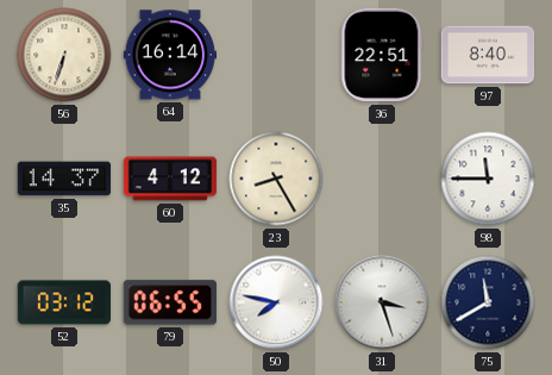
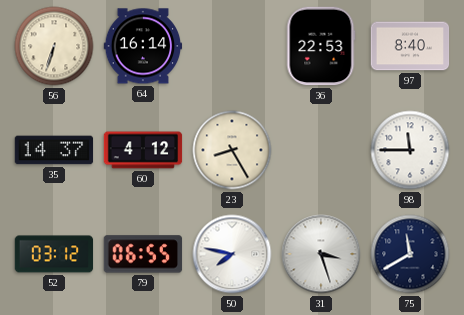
36: 22:51 -> 22:53 (321, 46)
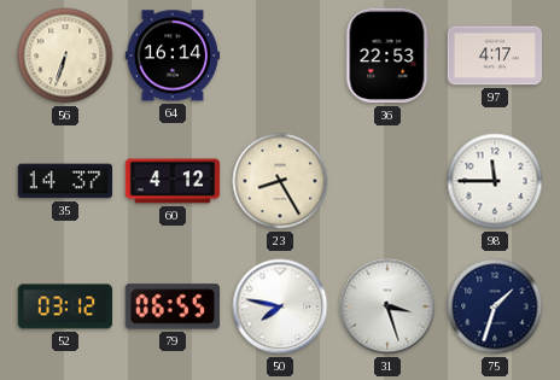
97: 8:40 -> 4:17 (495, 55)
75: 11:40 -> 1:33 (495, 306)
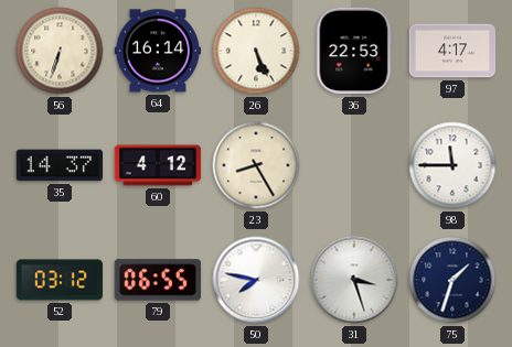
26: none -> 5:26 (256, 51)
